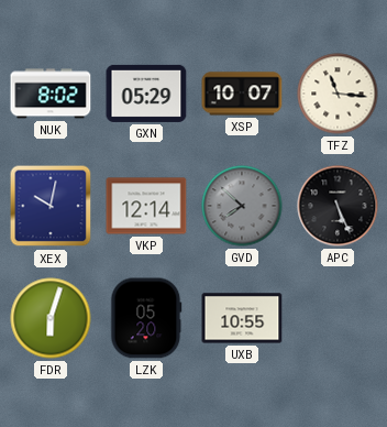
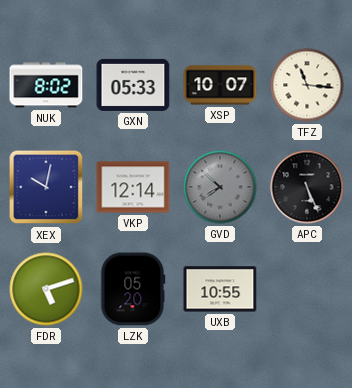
GXN: 05:29 -> 05:33 (133, 85)
FDR: 6:03 -> 5:12 (46, 289)
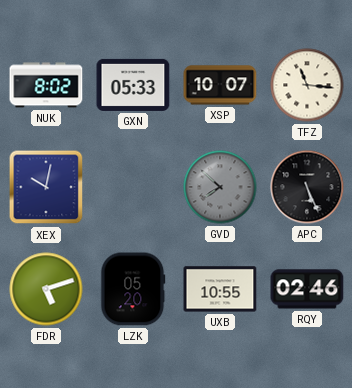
VKP: 12:14 -> none (133, 187)
RQY: none -> 02:46 (307, 289)
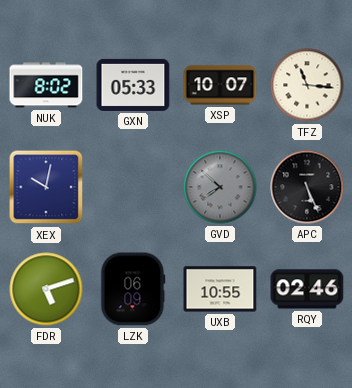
LZK: 05:20 -> 06:09 (133, 289)
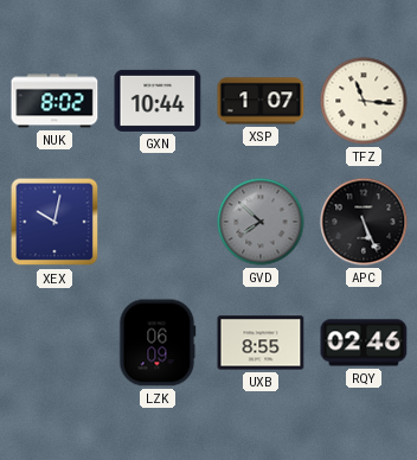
GXN: 05:33 -> 10:44 (158, 101)
XSP: 10:07 -> 1:07 (261, 101)
FDR: 5:12 -> none (46, 289)
UXB: 10:55 -> 8:55 (261, 343)
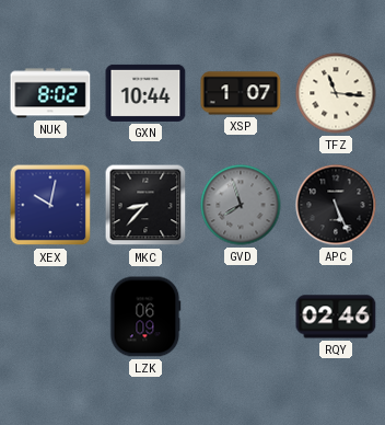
MKC: none -> 8:37 (145, 205)
GVD: 7:52 -> 7:57 (241, 205)
UXB: 8:55 -> none (261, 343)
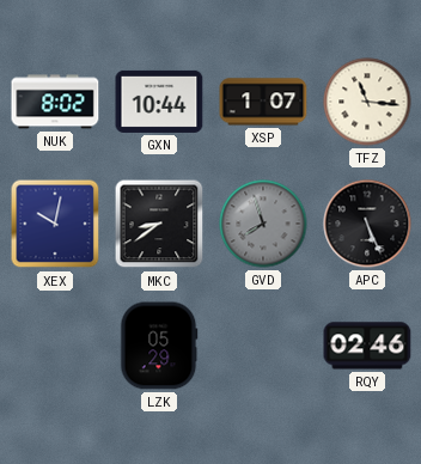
MKC: 8:37 -> 8:39 (159, 224)
LZK: 06:09 -> 05:29 (159, 346)
